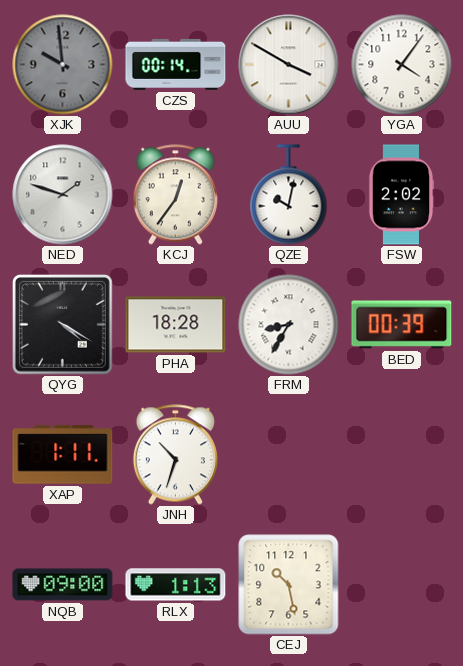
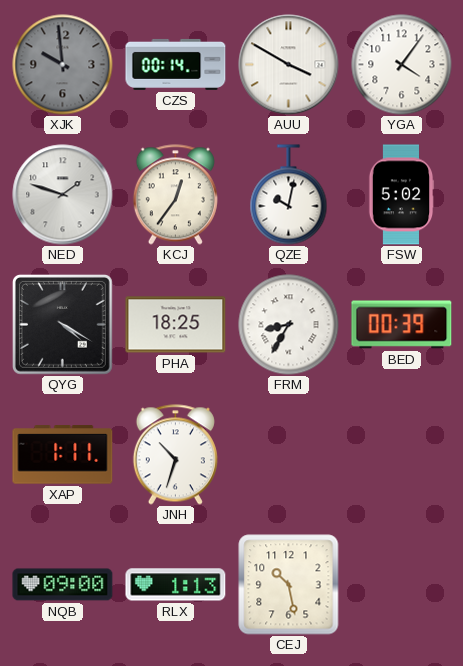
FSW: 2:02 -> 5:02 (401, 195)
PHA: 18:28 -> 18:25 (176, 325)
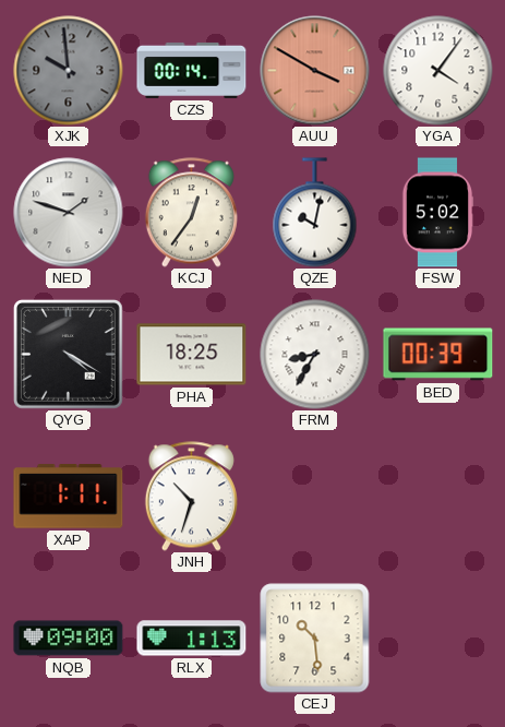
AUU dial: white -> salmon (315, 71)
CEJ: 10:28 -> 10:29 (315, 639)
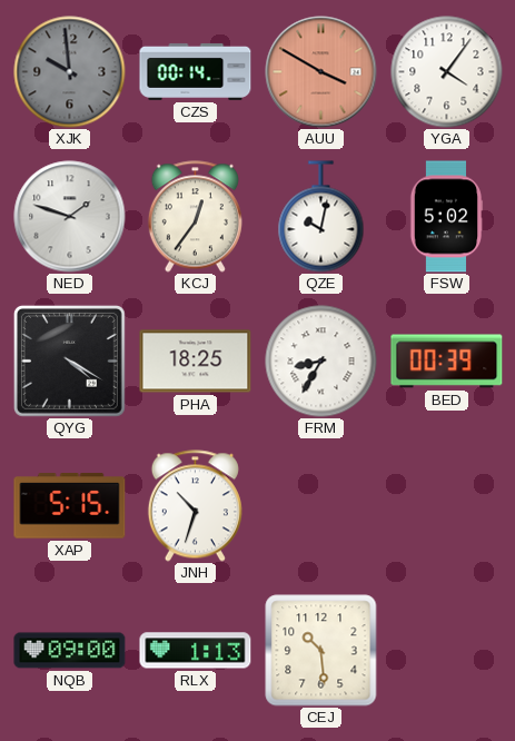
XAP: 1:11 -> 5:15 (70, 506)
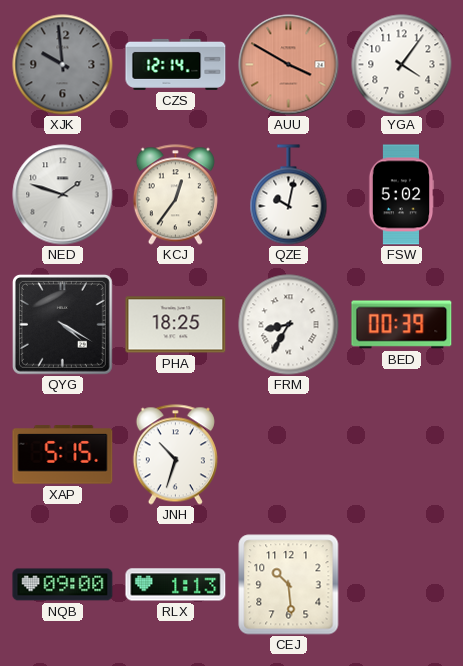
CZS: 00:14 -> 12:14 (176, 64)
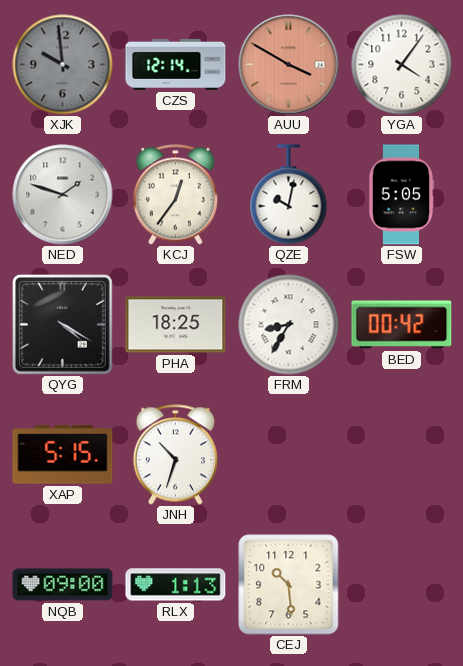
FSW: 5:02 -> 5:05 (401, 195)
BED: 00:39 -> 00:42 (402, 325)
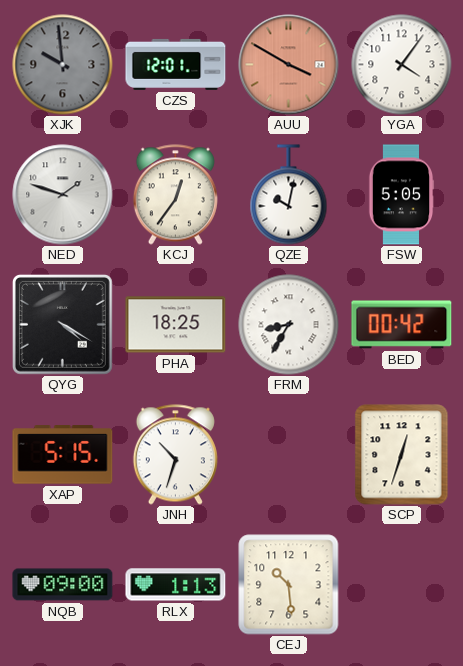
CZS: 12:14 -> 12:01 (176, 64)
SCP: none -> 12:33 (402, 455)
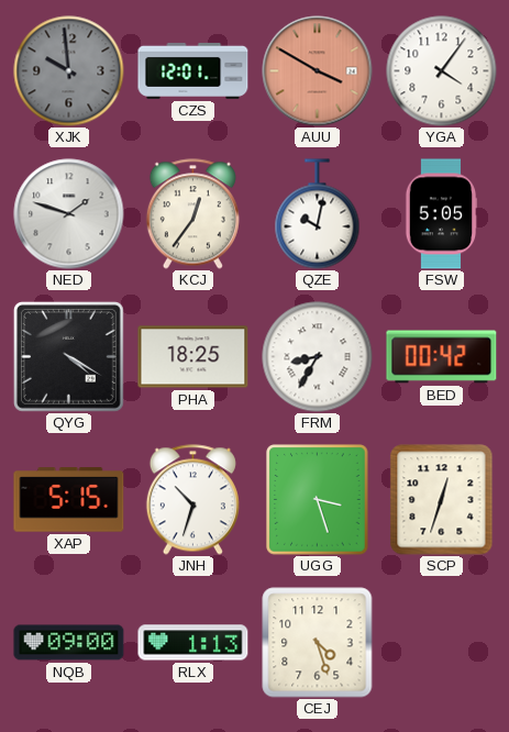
UGG: none -> 3:27 (318, 500)
CEJ: 10:29 -> 4:27 (318, 643)
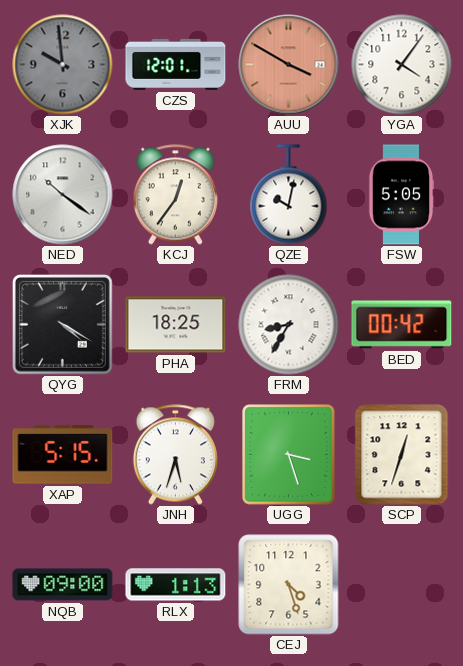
NED: 1:48 -> 10:21 (63, 195)
JNH: 10:33 -> 5:33 (175, 455)
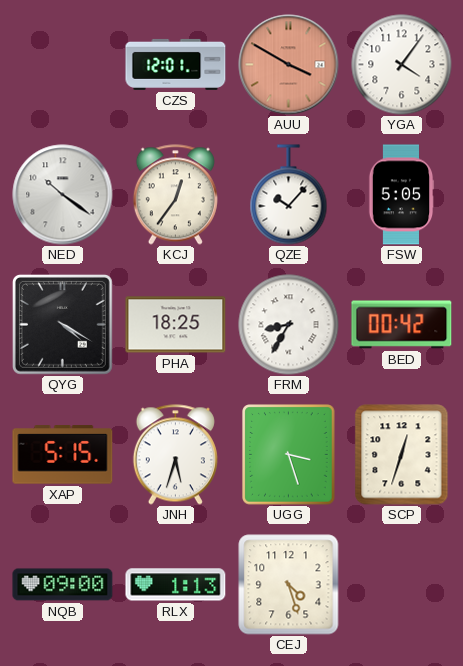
XJK: 9:59 -> none (63, 65)
QZE: 10:02 -> 10:07 (289, 195)
